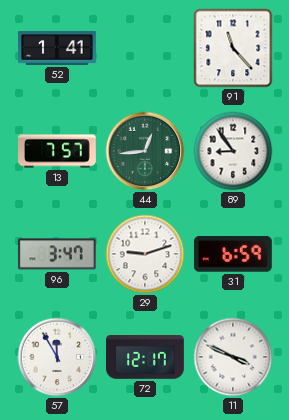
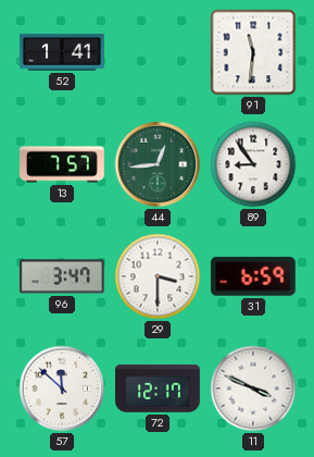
91: 11:23 -> 11:31 (253, 52)
29: 9:12 -> 3:30 (158, 276)
57: 11:55 -> 11:52 (62, 388)
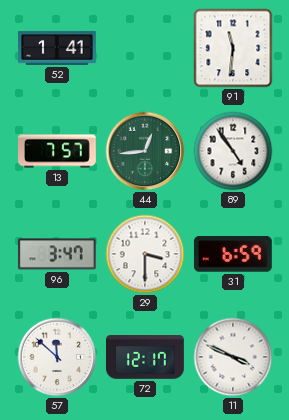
89: 8:54 -> 4:54 (233, 151)
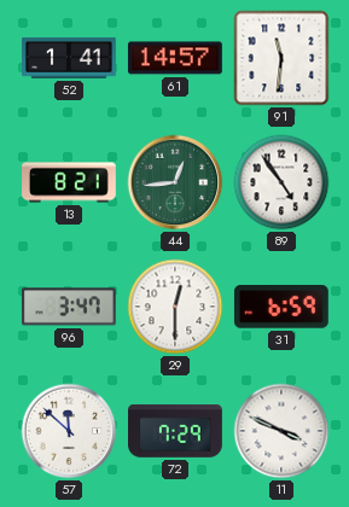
61: none -> 14:57 (175, 58)
13: 7:57 -> 8:21 (70, 182)
29: 3:30 -> 12:30 (175, 307)
72: 12:17 -> 7:29 (175, 431)
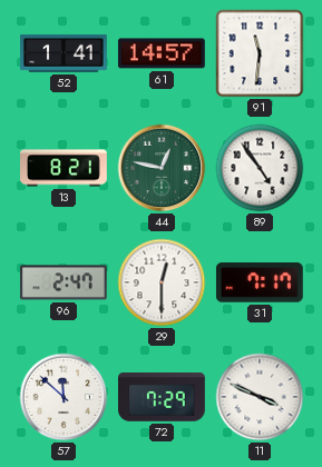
44: 12:44 -> 12:47 (162, 168)
96: 3:47 -> 2:47 (64, 282)
31: 6:59 -> 7:17 (260, 282)
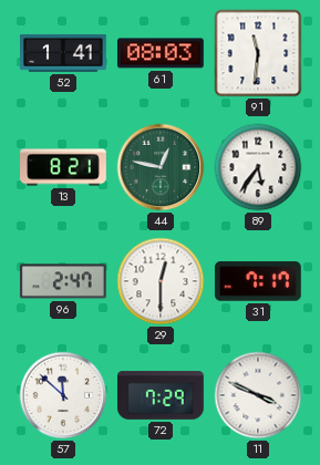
61: 14:57 -> 08:03 (161, 53)
89: 4:54 -> 5:36 (258, 167)
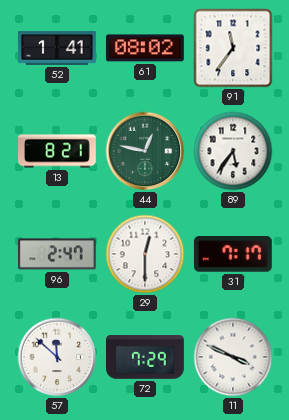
61: 08:03 -> 08:02 (145, 48)
91: 11:31 -> 11:36 (233, 48)
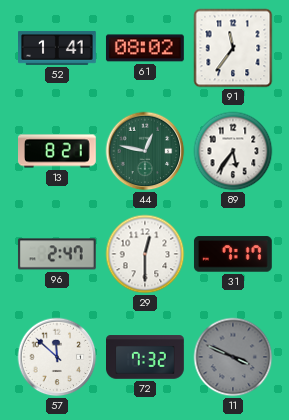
72: 7:29 -> 7:32 (145, 357)
11 dial: white -> grey (233, 357)
